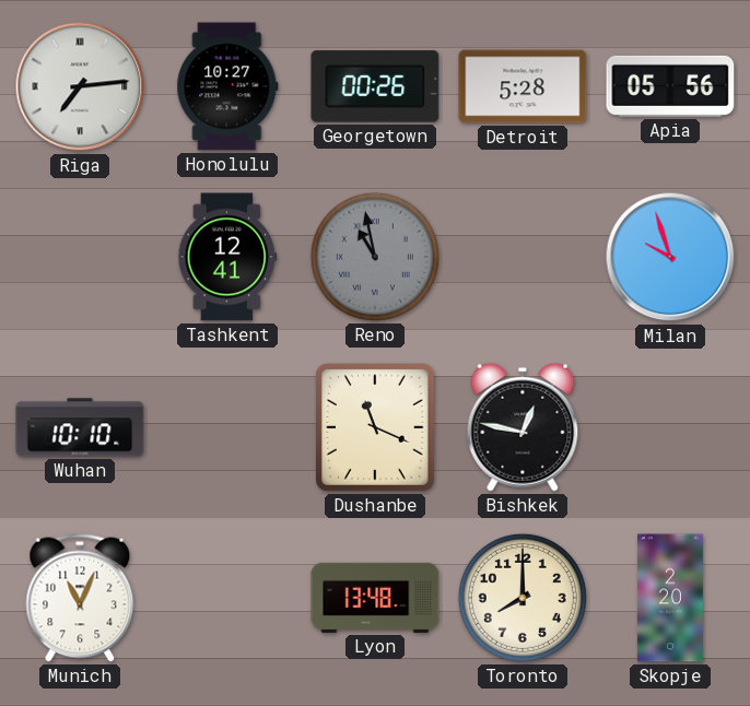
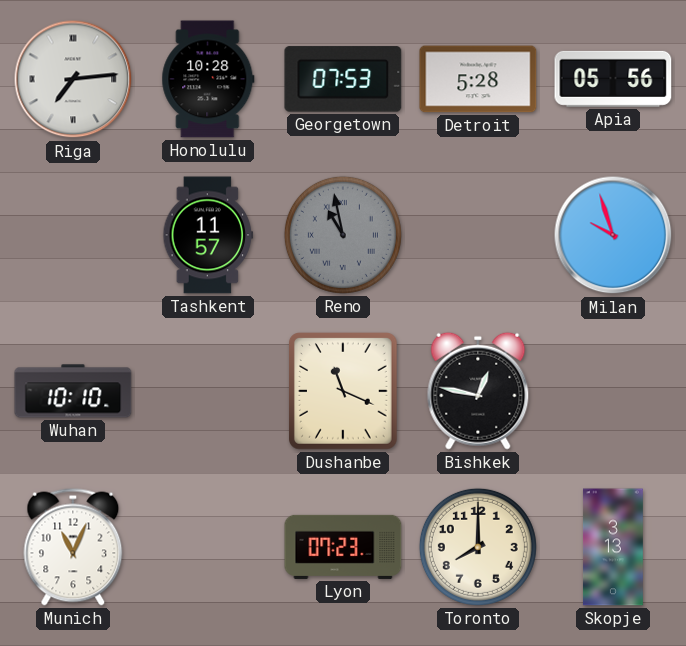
Honolulu: 10:27 -> 10:28 (208, 79)
Georgetown: 00:26 -> 07:53 (343, 79)
Tashkent: 12:41 -> 11:57 (208, 235)
Lyon: 13:48 -> 07:23 (343, 547)
Skopje: 2:20 -> 3:13 (613, 547)
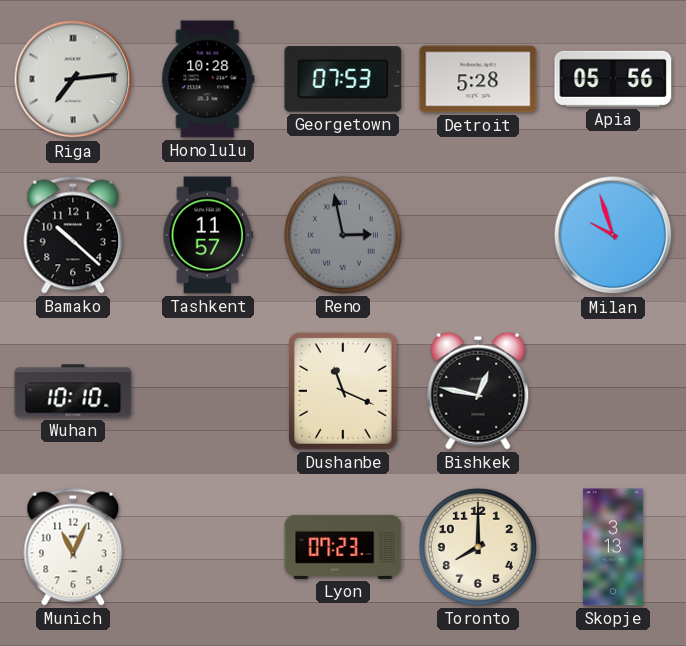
Bamako: none -> 10:22 (73, 235)
Reno: 10:58 -> 2:58 (343, 235)
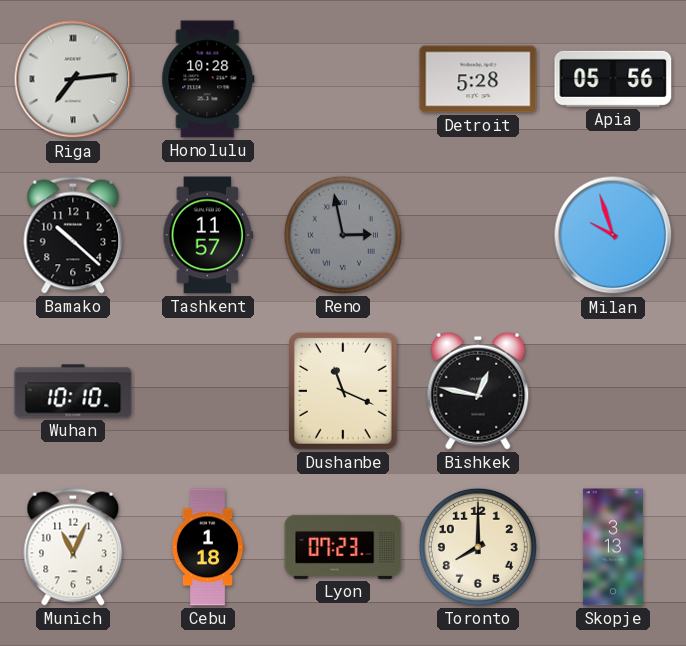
Georgetown: 07:53 -> none (343, 79)
Cebu: none -> 1:18 (208, 547)
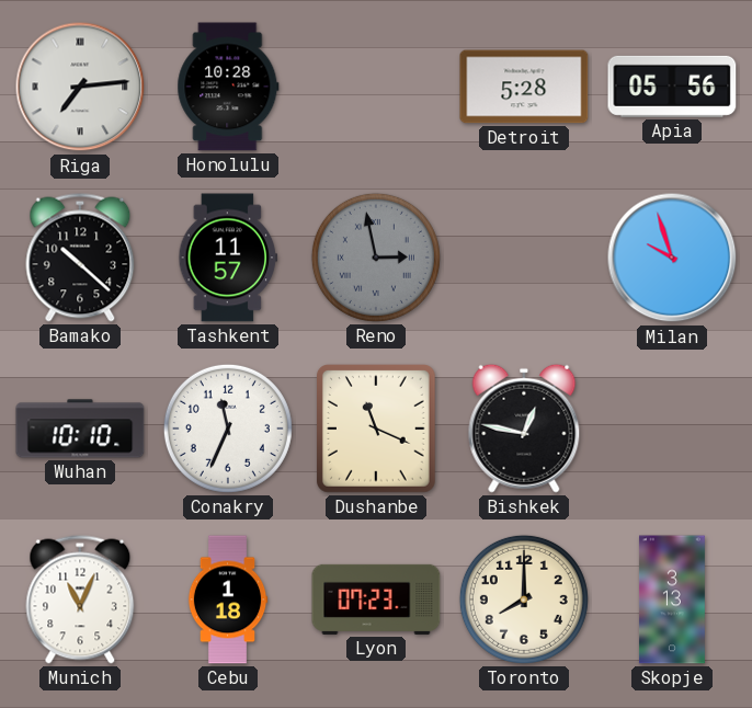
Conakry: none -> 11:34 (228, 429)
